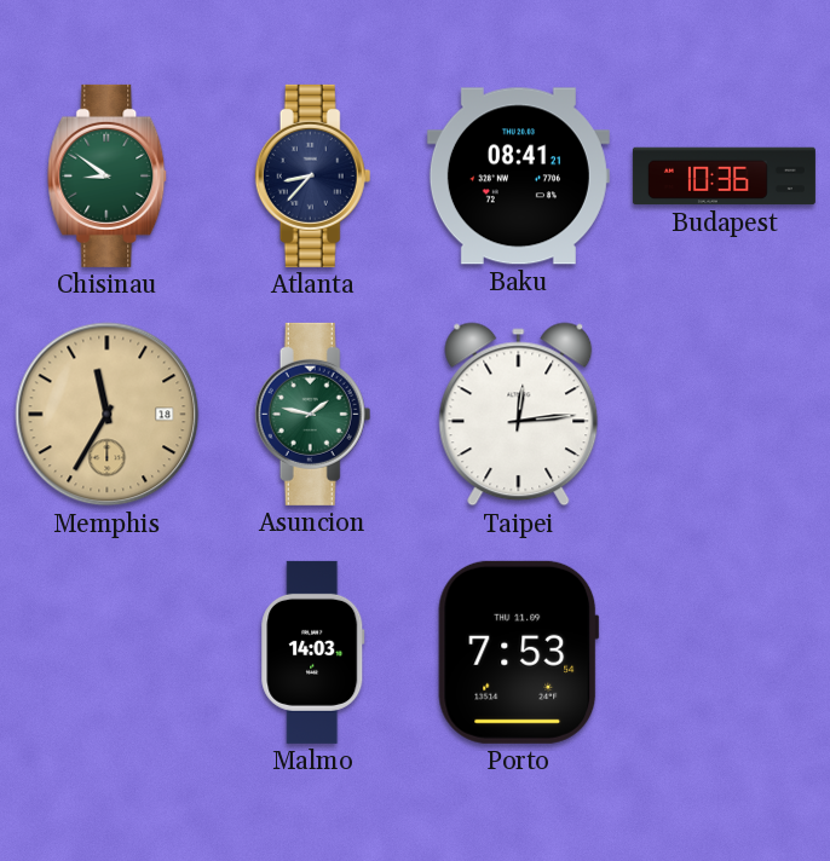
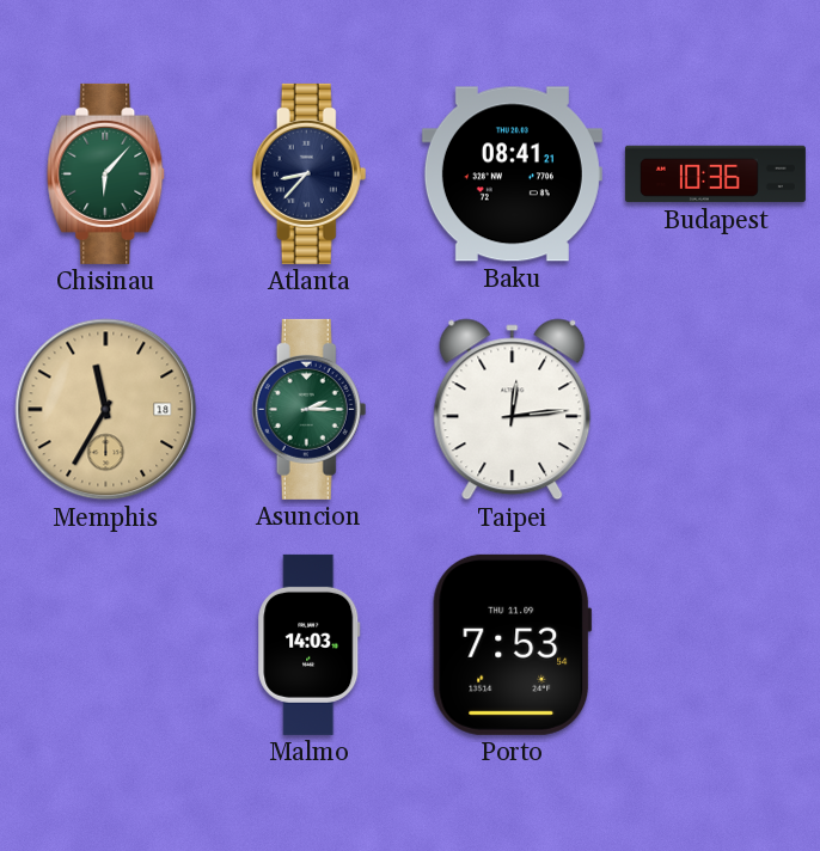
Chisinau: 8:51 -> 6:07 (106, 173)
Asuncion: 1:47 -> 2:15 (310, 409)
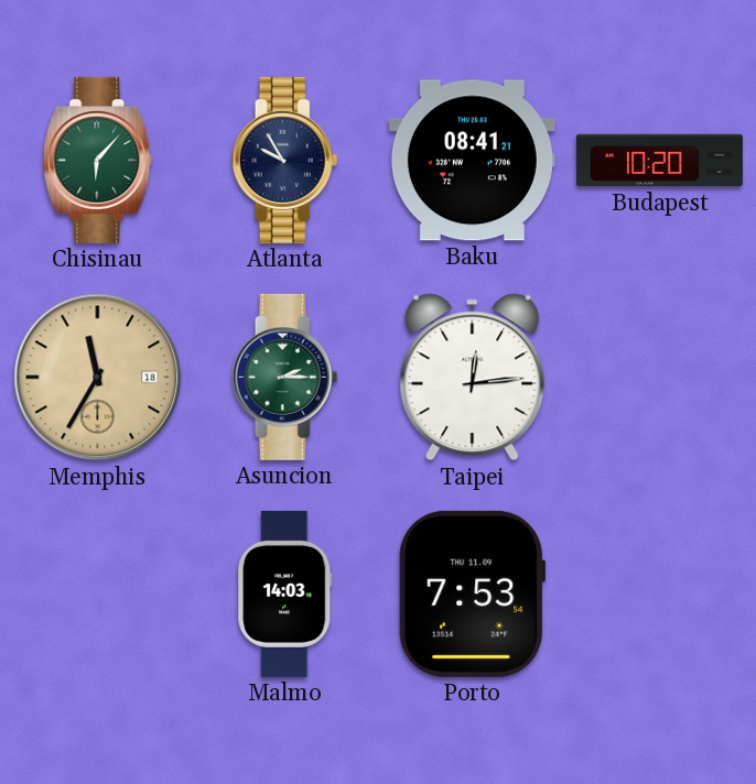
Atlanta: 8:37 -> 9:55 (285, 160)
Budapest: 10:36 -> 10:20 (659, 161)
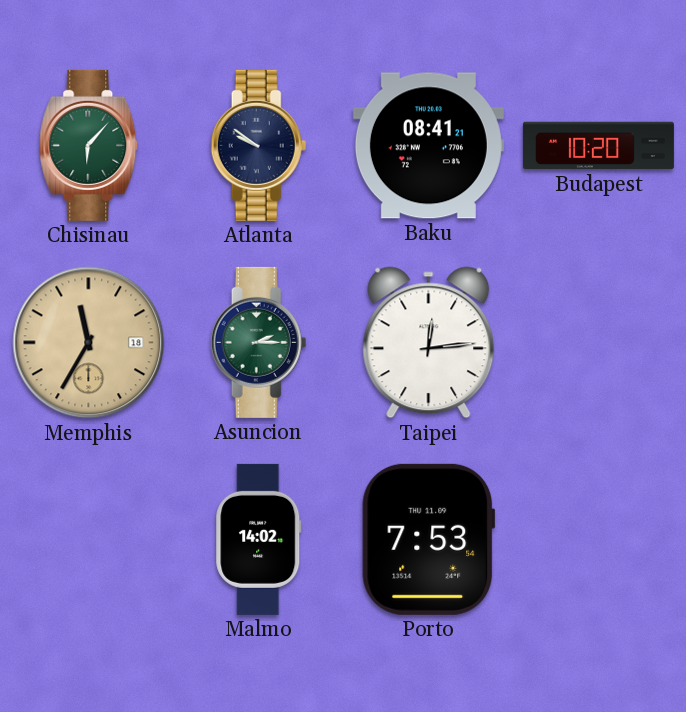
Atlanta: 9:55 -> 9:51 (259, 145)
Malmo: 14:03 -> 14:02 (259, 539)
